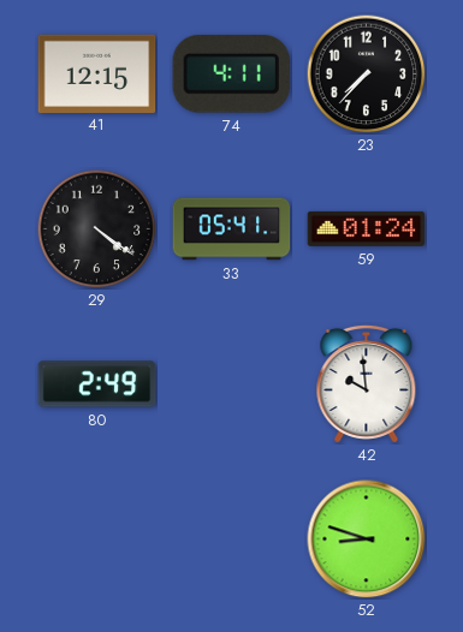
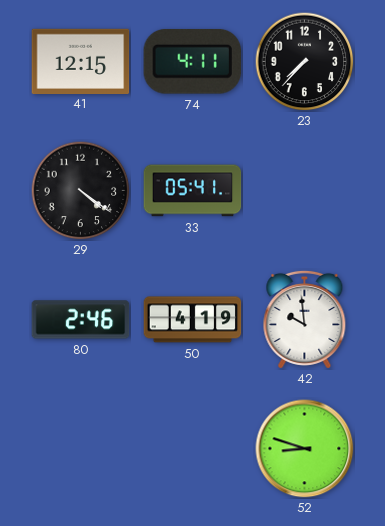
59: 01:24 -> none (367, 228)
80: 2:49 -> 2:46 (81, 320)
50: none -> 4:19 (193, 320)
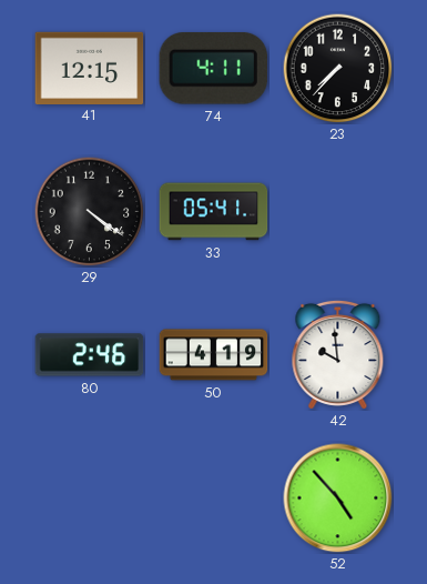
52: 8:48 -> 4:53 (338, 499)
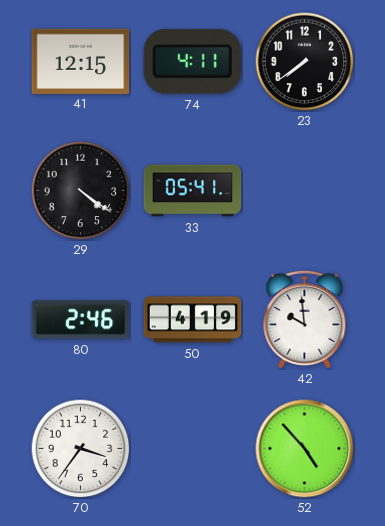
23: 7:37 -> 7:39 (305, 62)
70: none -> 3:36 (81, 449)
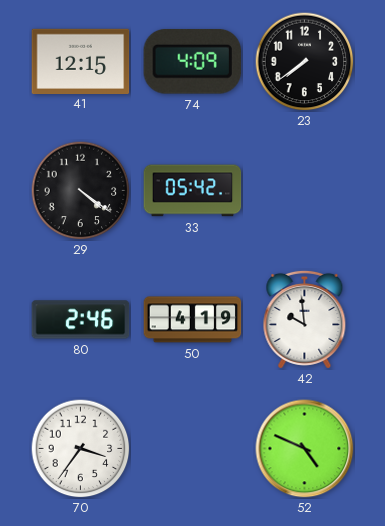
74: 4:11 -> 4:09 (192, 61)
33: 05:41 -> 05:42 (193, 191)
52: 4:53 -> 4:49 (305, 449)
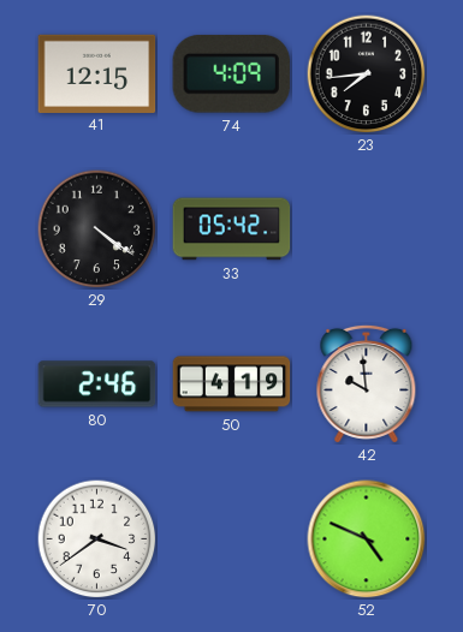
23: 7:39 -> 7:44 (367, 74)
70: 3:36 -> 3:39 (97, 539)
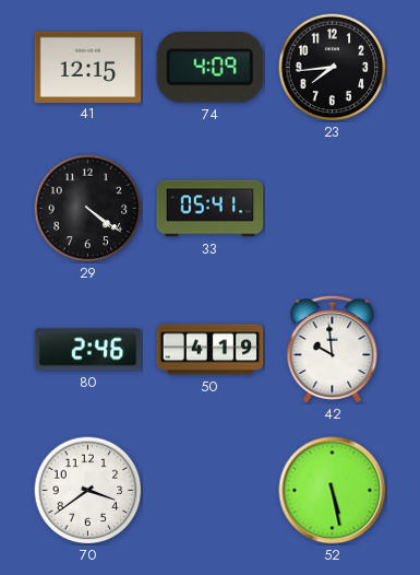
33: 05:42 -> 05:41 (211, 209)
52: 4:49 -> 5:28 (333, 491)
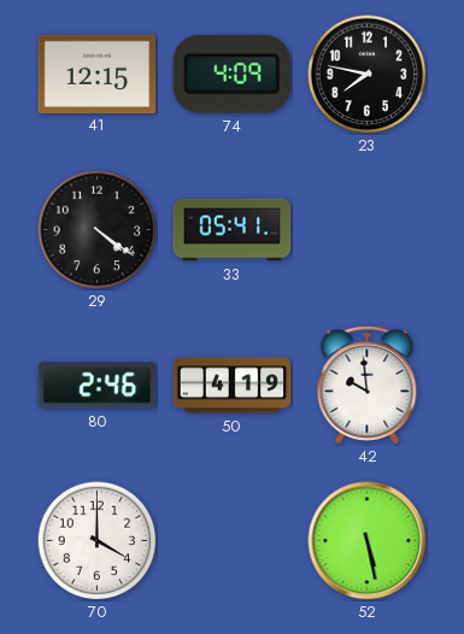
23: 7:44 -> 7:47 (368, 75)
70: 3:39 -> 4:00 (98, 541)
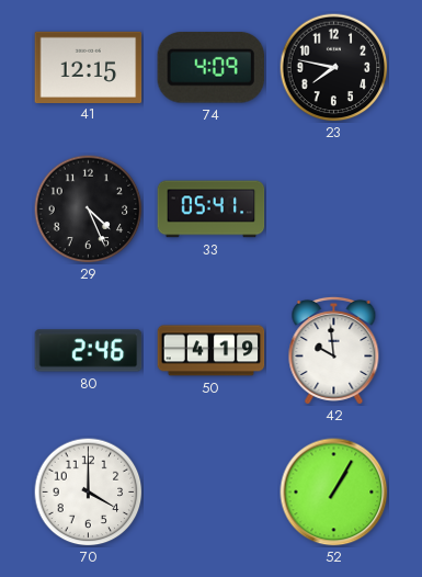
29: 4:21 -> 4:26 (89, 210)
52: 5:28 -> 1:05 (334, 493)
